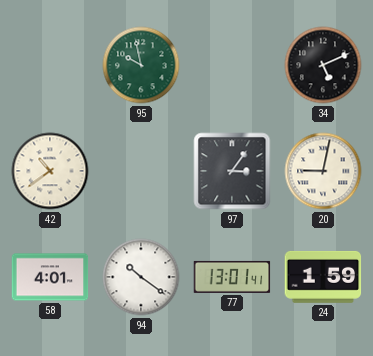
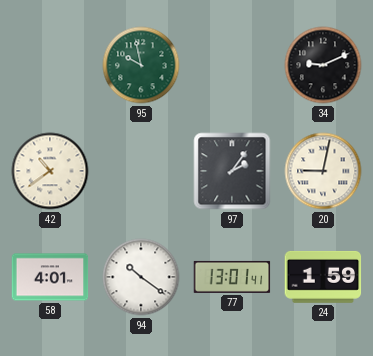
34: 5:11 -> 9:11 (323, 65)
97: 3:06 -> 2:06 (232, 171)
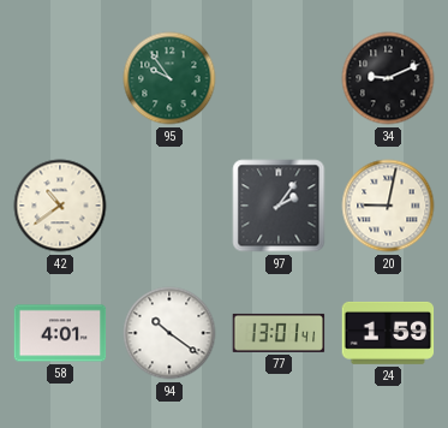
95: 9:58 -> 9:54 (169, 78)
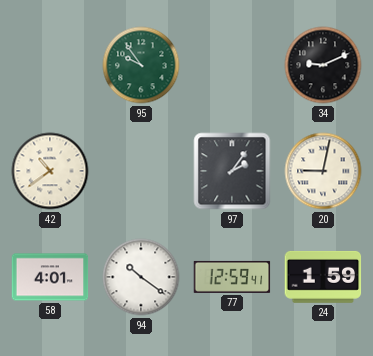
77: 13:01 -> 12:59 (232, 277)
